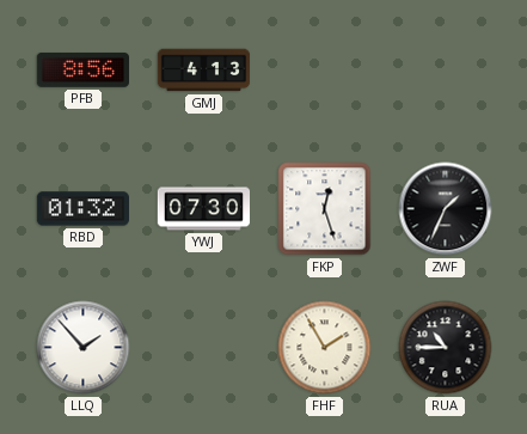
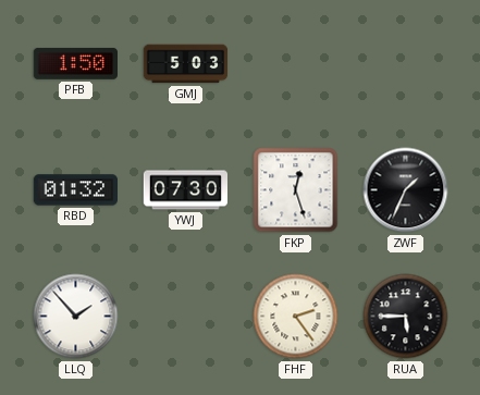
PFB: 8:56 -> 1:50 (75, 63)
GMJ: 4:13 -> 5:03 (186, 64)
FHF: 1:55 -> 2:24 (296, 317)
RUA: 10:45 -> 5:45 (406, 317)
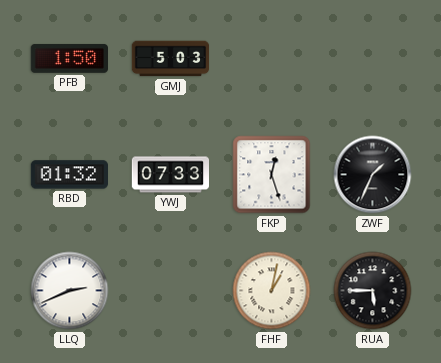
YWJ: 07:30 -> 07:33 (171, 175)
LLQ: 1:53 -> 2:41 (70, 291)
FHF: 2:24 -> 1:02 (272, 291)
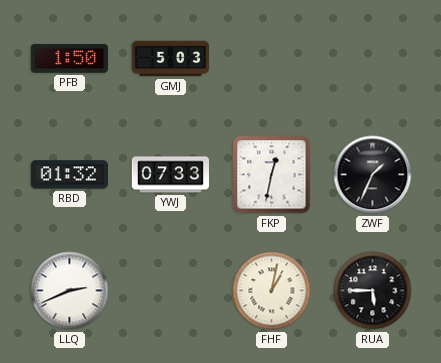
FKP: 12:27 -> 12:32 (272, 175)
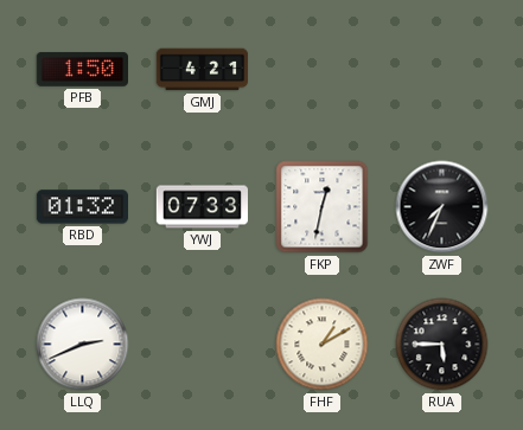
GMJ: 5:03 -> 4:21 (203, 70)
ZWF: 1:34 -> 7:34 (442, 207)
FHF: 1:02 -> 1:10 (323, 345)
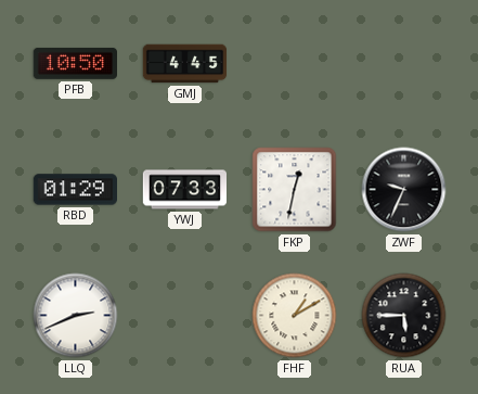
PFB: 1:50 -> 10:50 (75, 63)
GMJ: 4:21 -> 4:45 (185, 64)
RBD: 01:32 -> 01:29 (75, 190)
ZWF: 7:34 -> 9:34 (404, 190)
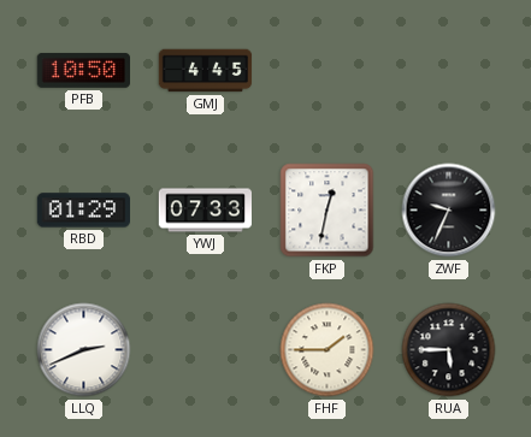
FHF: 1:10 -> 1:45 (328, 350)
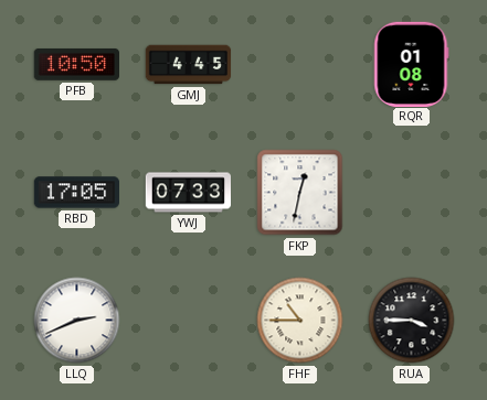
RQR: none -> 01:08 (412, 64)
RBD: 01:29 -> 17:05 (76, 193)
ZWF: 9:34 -> none (449, 211)
FHF: 1:45 -> 10:45 (300, 321)
RUA: 5:45 -> 3:45 (412, 321)
